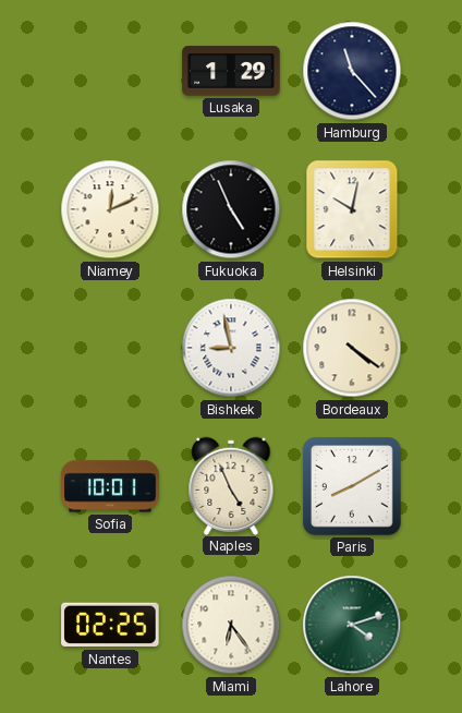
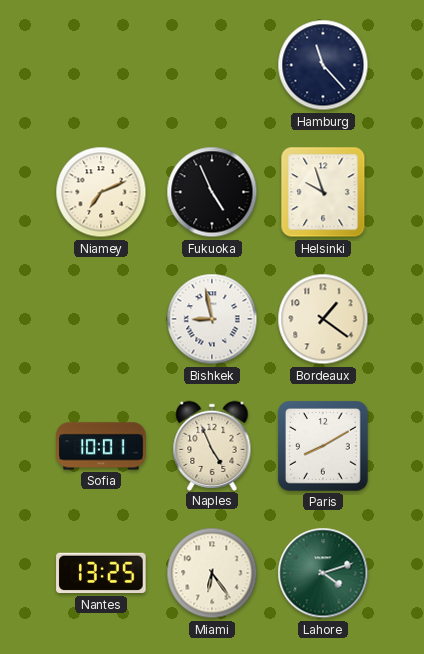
Lusaka: 1:29 -> none (231, 71)
Niamey: 12:11 -> 7:11 (101, 192)
Helsinki: 10:02 -> 9:57 (323, 192)
Bordeaux: 4:21 -> 1:21 (323, 319)
Nantes: 02:25 -> 13:25 (101, 573)
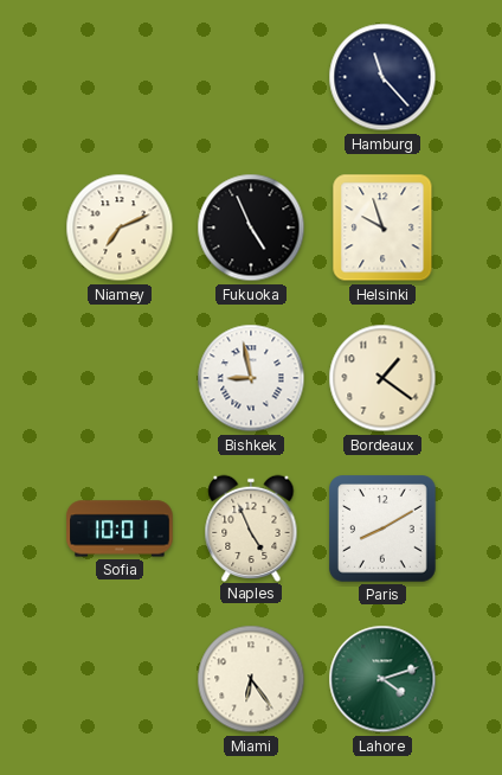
Nantes: 13:25 -> none (101, 573)
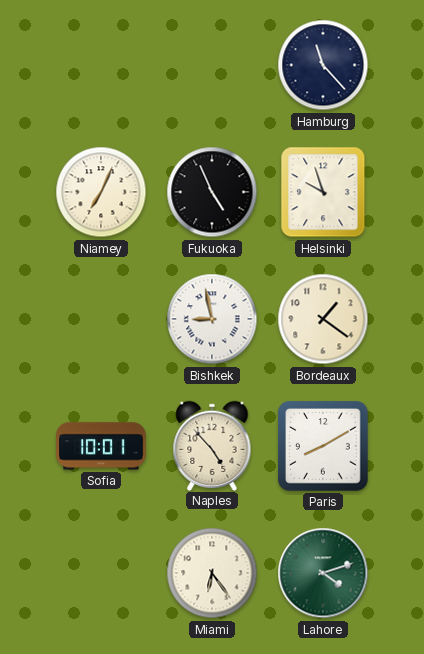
Niamey: 7:11 -> 7:04 (101, 192)
Naples: 4:56 -> 4:53 (212, 445)
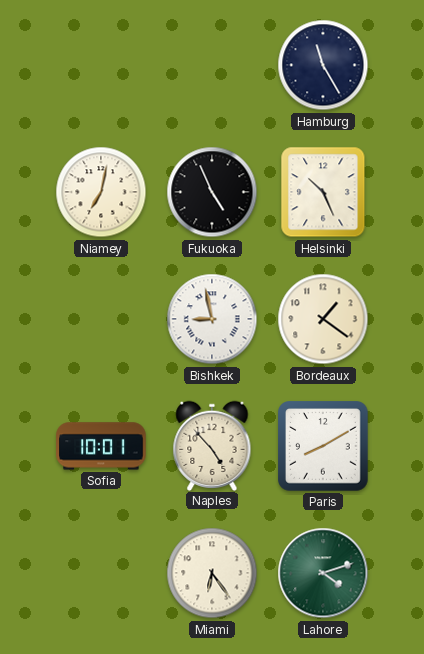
Hamburg: 11:23 -> 11:25 (323, 65)
Niamey: 7:04 -> 7:02 (101, 192)
Helsinki: 9:57 -> 10:26 (323, 192)
